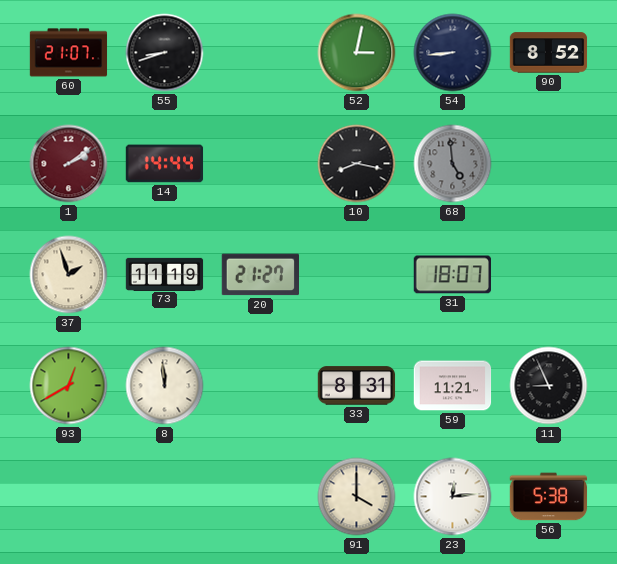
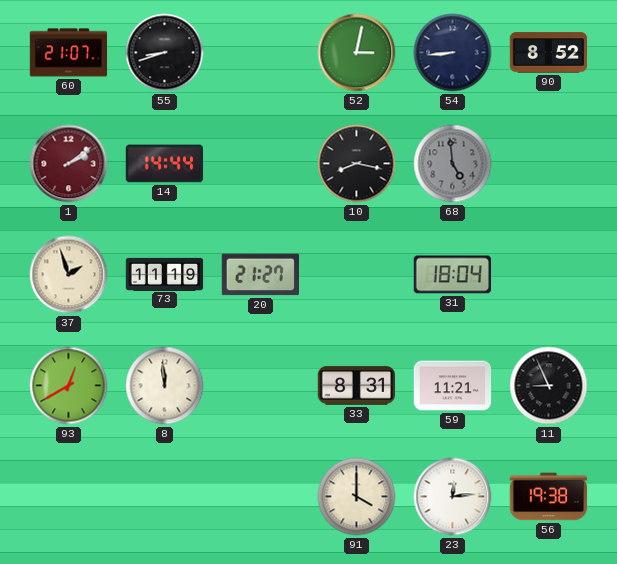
31: 18:07 -> 18:04 (452, 275)
56: 5:38 -> 19:38 (549, 497)
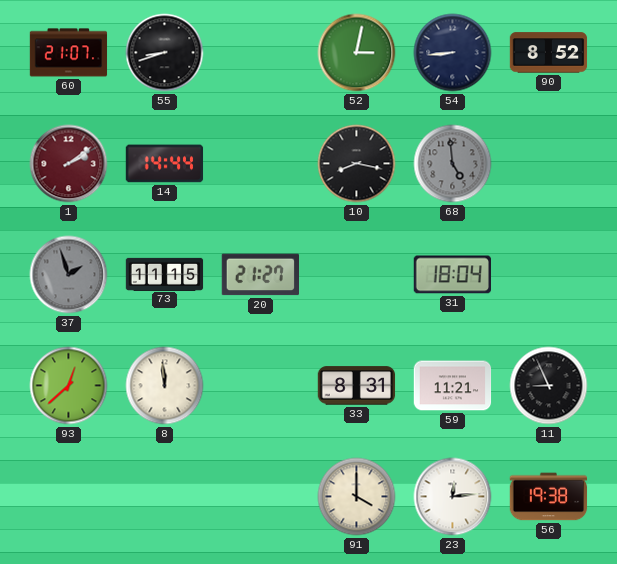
37 dial: cream -> grey (69, 275)
73: 11:19 -> 11:15 (165, 274)
93: 12:40 -> 12:38 (69, 386)
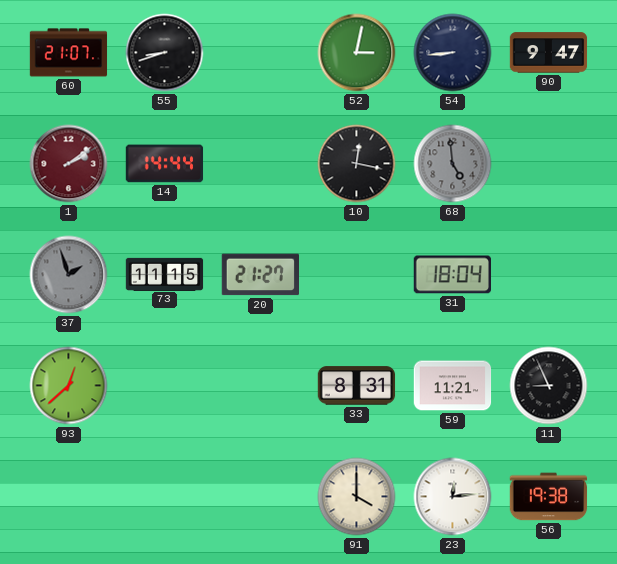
90: 8:52 -> 9:47 (549, 53)
10: 8:17 -> 12:17 (357, 164)
8: 11:59 -> none (165, 386)
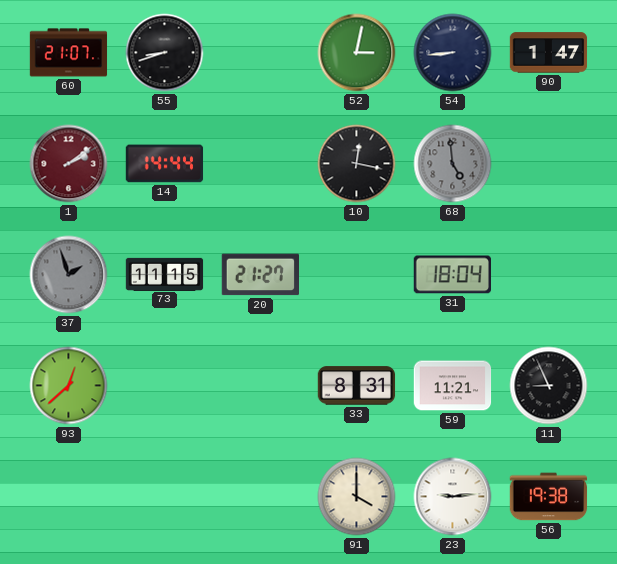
90: 9:47 -> 1:47 (549, 53)
23: 12:14 -> 9:14 (453, 497)
